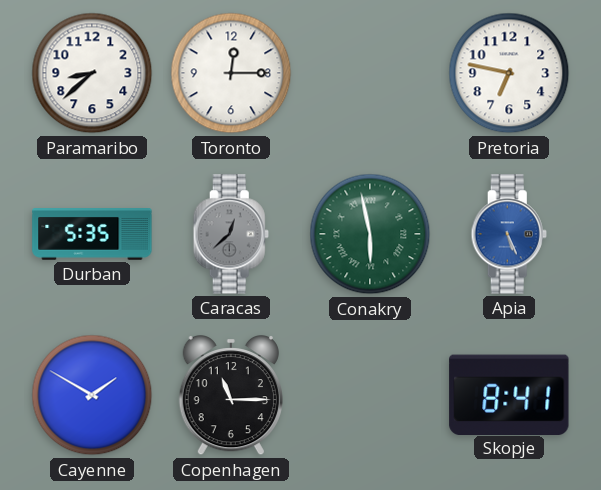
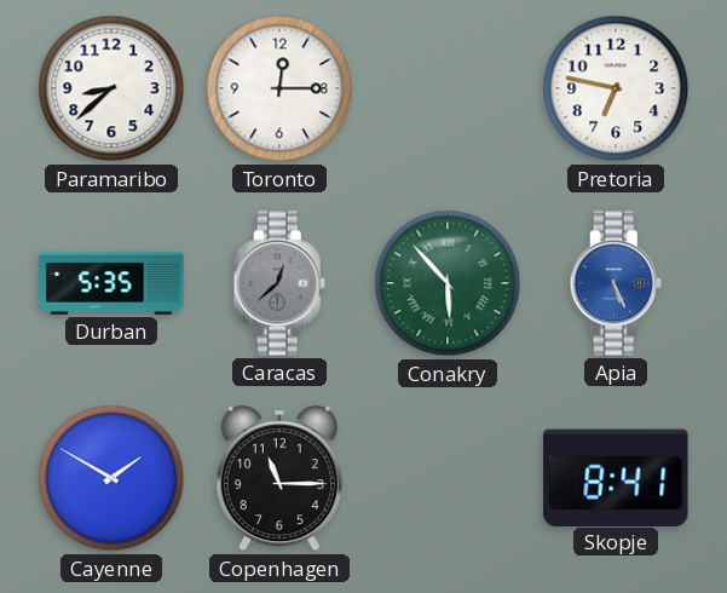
Conakry: 5:58 -> 5:53 (448, 283)
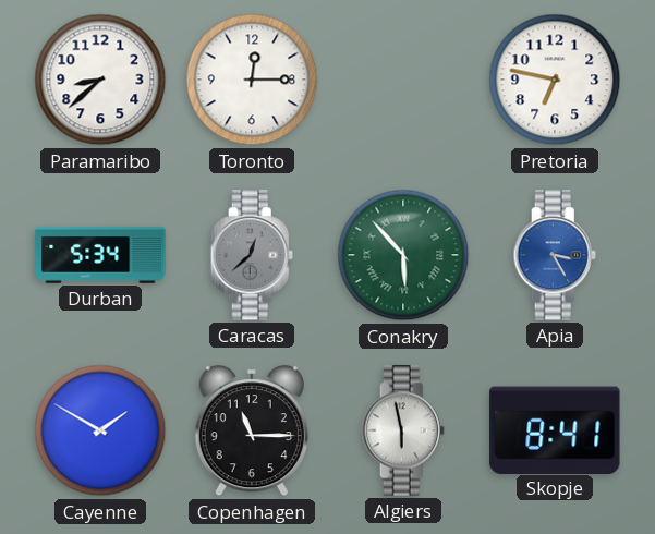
Durban: 5:35 -> 5:34 (100, 256)
Apia: 5:26 -> 3:25 (555, 255)
Algiers: none -> 5:58 (403, 430)
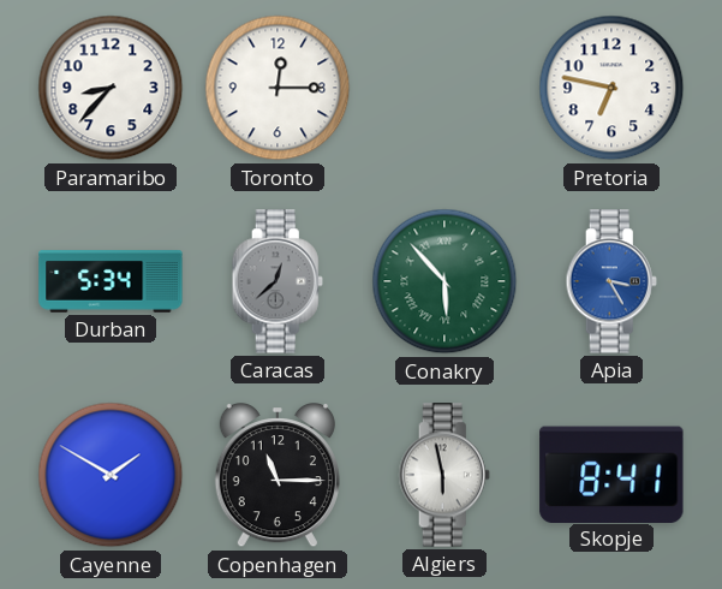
Paramaribo: 8:38 -> 8:37 (111, 88)
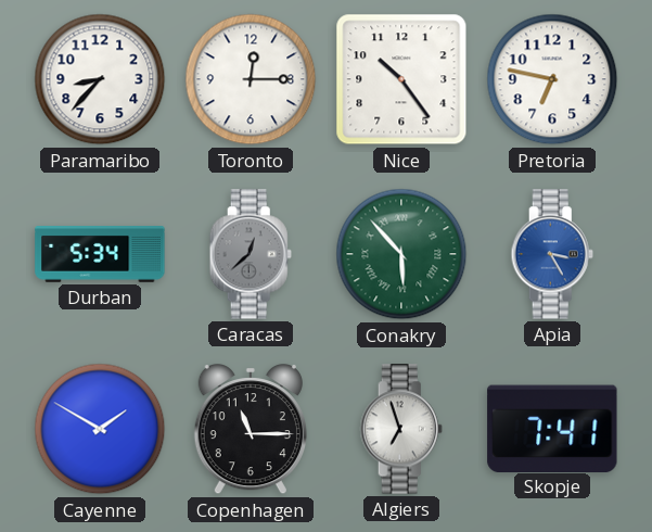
Nice: none -> 10:24 (401, 79)
Algiers: 5:58 -> 6:57 (401, 429)
Skopje: 8:41 -> 7:41 (552, 428)
